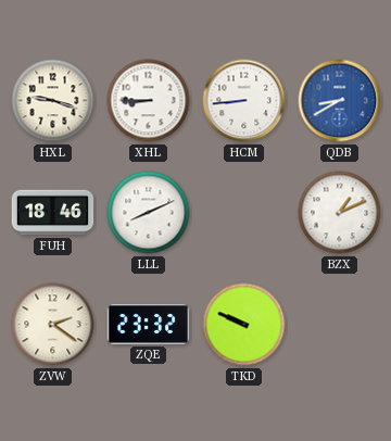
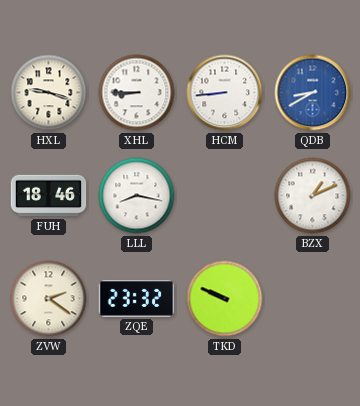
LLL: 8:11 -> 8:17 (137, 196)
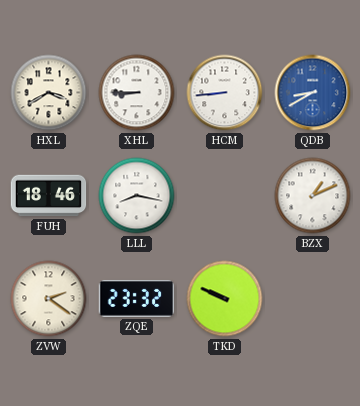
HXL: 9:18 -> 3:40 (49, 93)
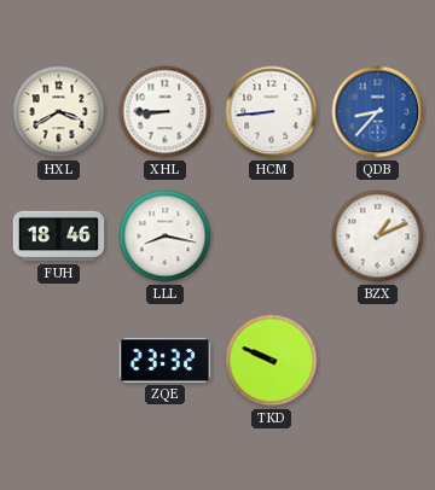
QDB: 8:40 -> 8:37 (378, 112)
ZVW: 2:21 -> none (49, 299)
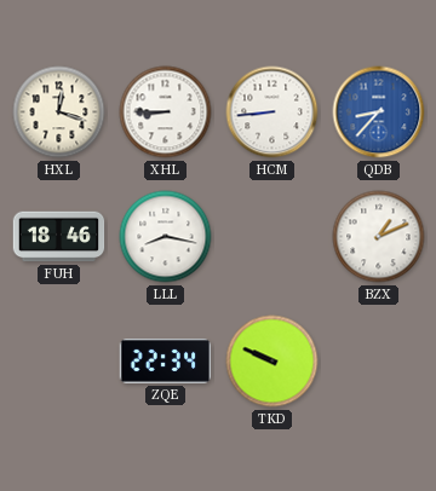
HXL: 3:40 -> 12:18 (59, 112)
ZQE: 23:32 -> 22:34 (166, 360)
